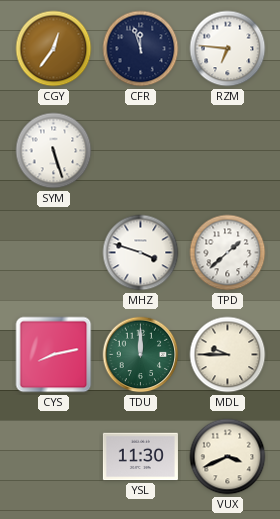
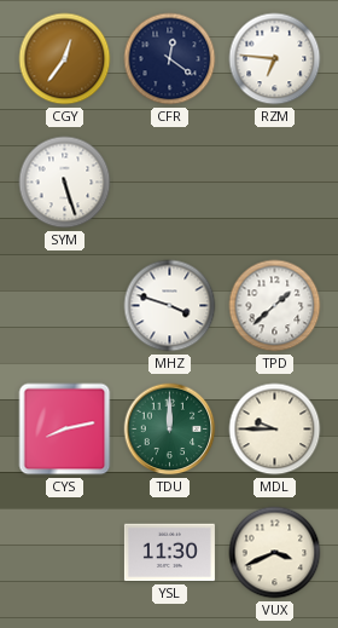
CFR: 11:57 -> 12:21 (170, 59)
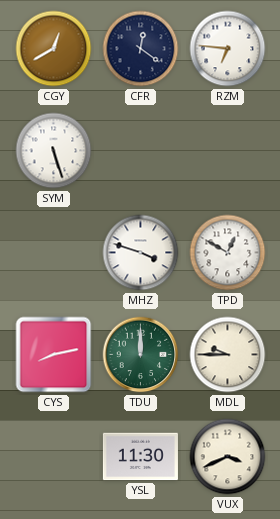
CGY: 12:36 -> 12:40 (54, 49)
TPD: 1:38 -> 12:50 (228, 253)
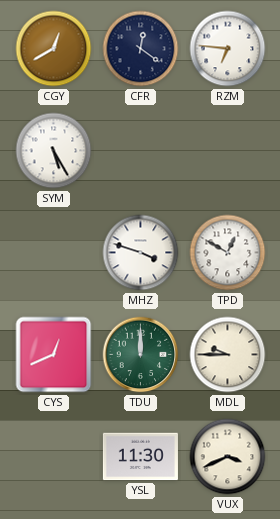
SYM: 5:27 -> 5:25 (54, 151)
CYS: 8:13 -> 12:41 (54, 355)
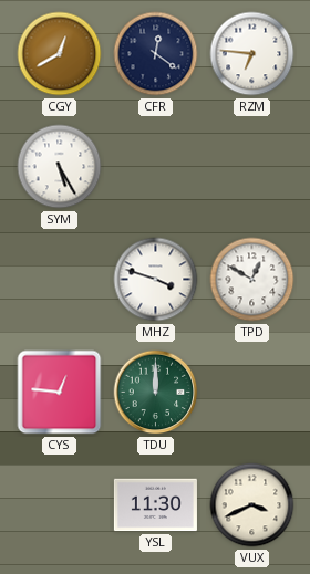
CYS: 12:41 -> 12:46 (60, 393)
MDL: 9:45 -> none (228, 355)
